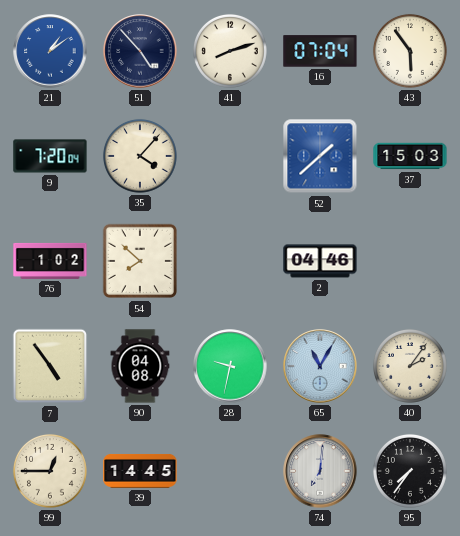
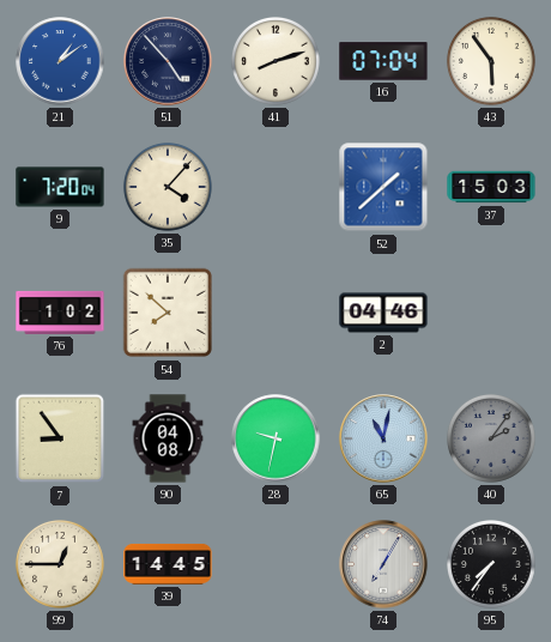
7: 4:54 -> 8:54 (60, 438)
65: 11:05 -> 11:02 (383, 438)
40 dial: cream -> grey (491, 438)
74: 7:01 -> 7:05 (383, 564)
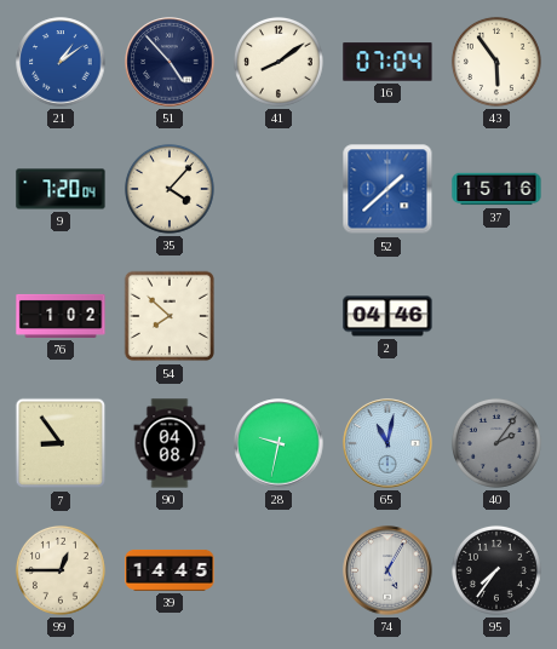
41: 8:12 -> 8:09 (278, 62)
37: 15:03 -> 15:16 (496, 189)
74: 7:05 -> 5:05 (387, 570)
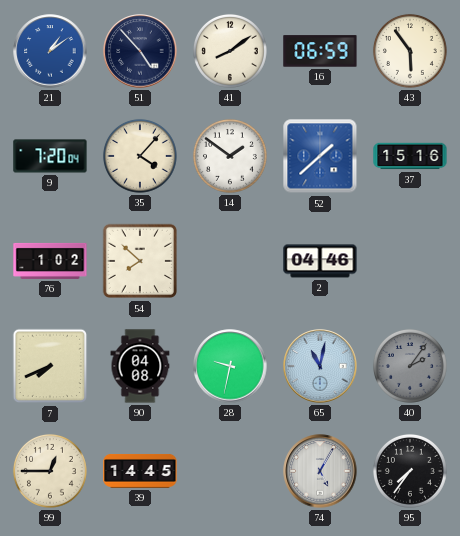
16: 07:04 -> 06:59 (320, 51)
14: none -> 1:51 (230, 156)
7: 8:54 -> 7:41 (50, 366)
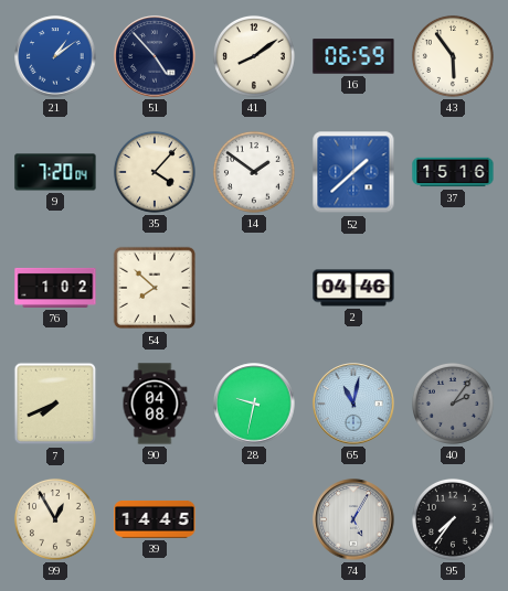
99: 12:45 -> 12:55 (55, 519)
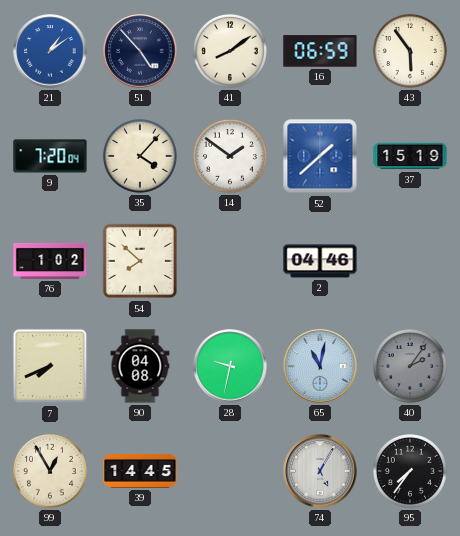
37: 15:16 -> 15:19 (410, 156)
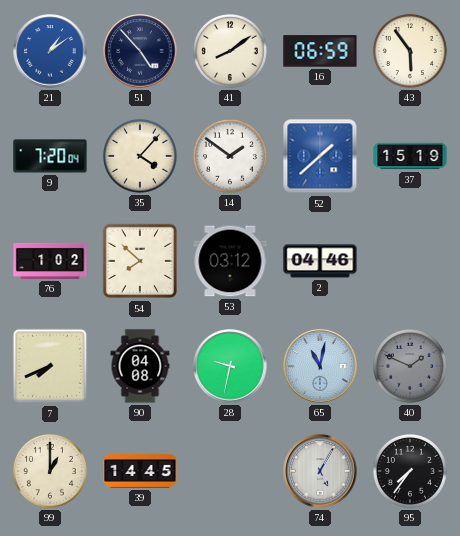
53: none -> 03:12 (230, 261)
40: 2:06 -> 1:49 (410, 366)
99: 12:55 -> 1:00 (50, 471)
